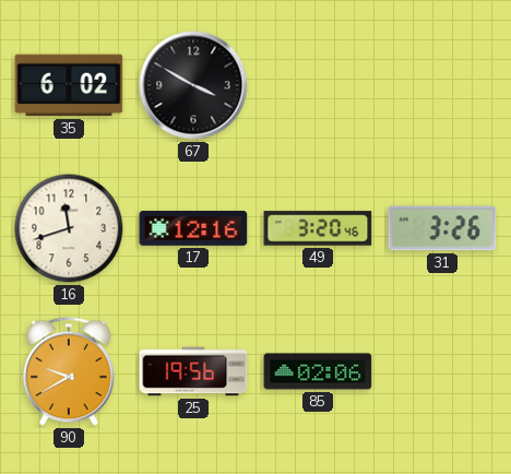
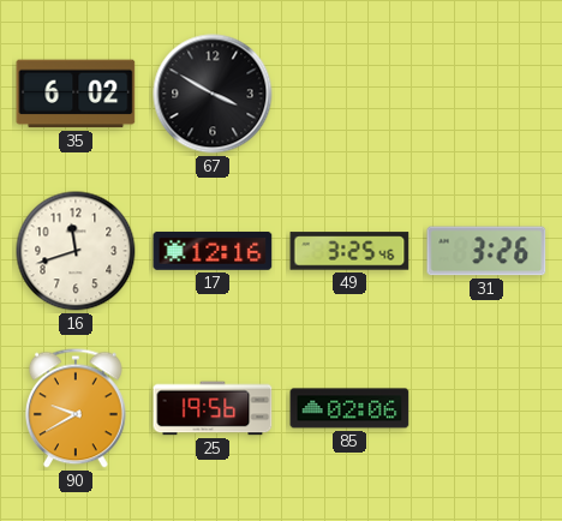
49: 3:20 -> 3:25 (349, 251)
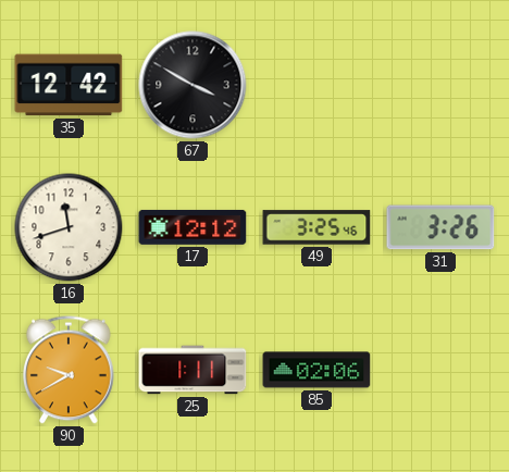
35: 6:02 -> 12:42 (69, 85)
17: 12:16 -> 12:12 (193, 227)
25: 19:56 -> 1:11 (193, 370)
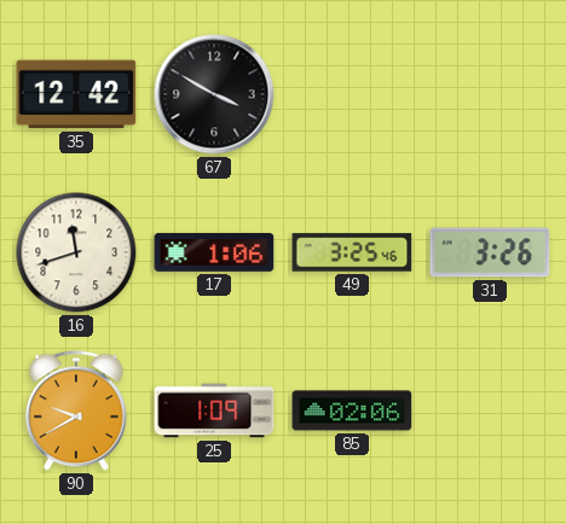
17: 12:12 -> 1:06 (214, 252)
25: 1:11 -> 1:09 (214, 411)
